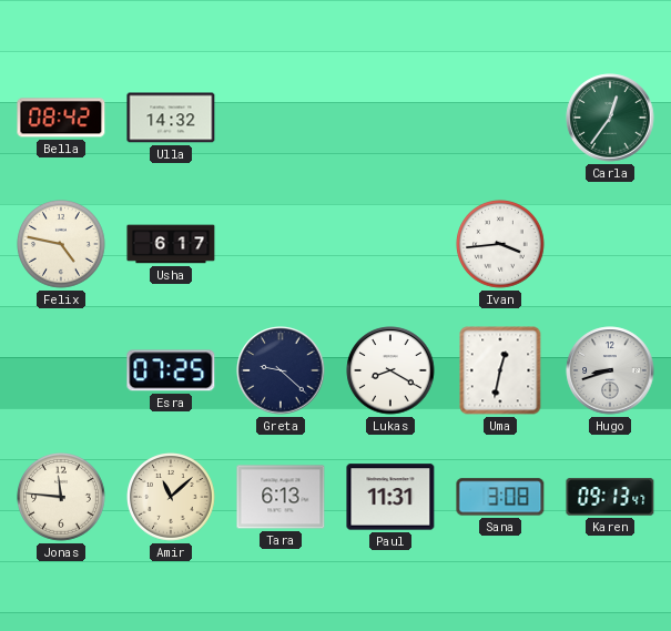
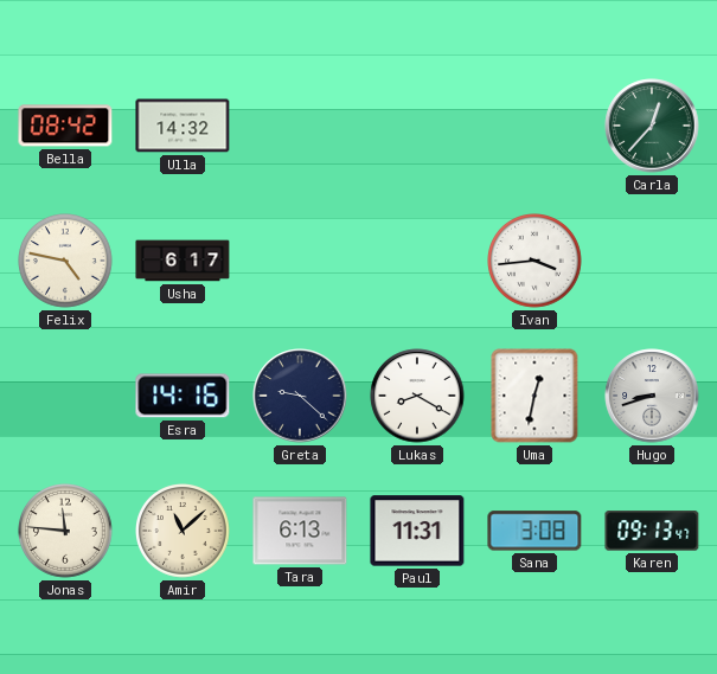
Carla: 12:36 -> 12:37 (652, 126)
Esra: 07:25 -> 14:16 (183, 396)
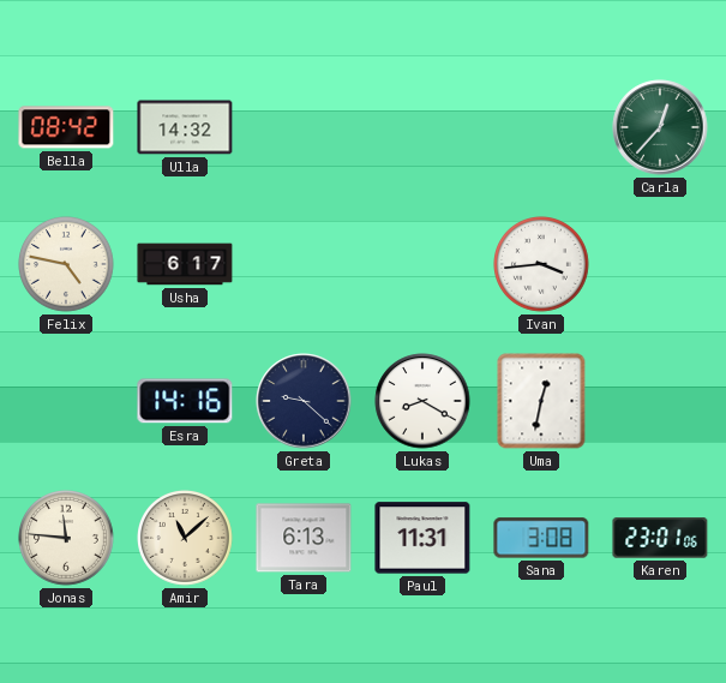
Hugo: 8:42 -> none (652, 396)
Karen: 09:13 -> 23:01 (660, 538)
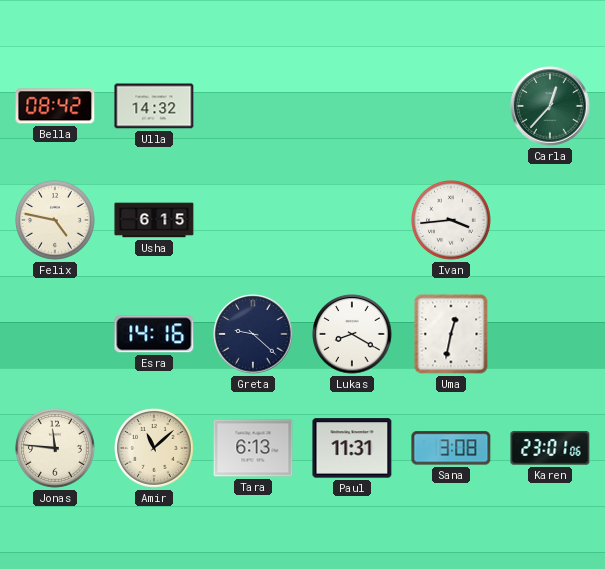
Usha: 6:17 -> 6:15 (154, 220)
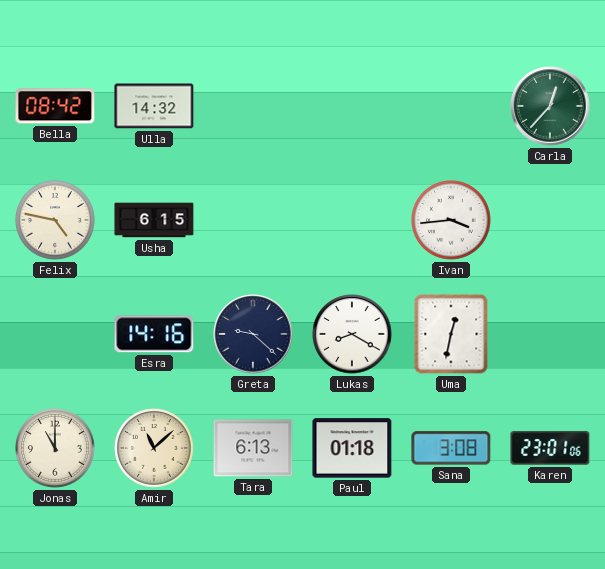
Jonas: 11:46 -> 11:00 (56, 449)
Paul: 11:31 -> 01:18 (352, 448)
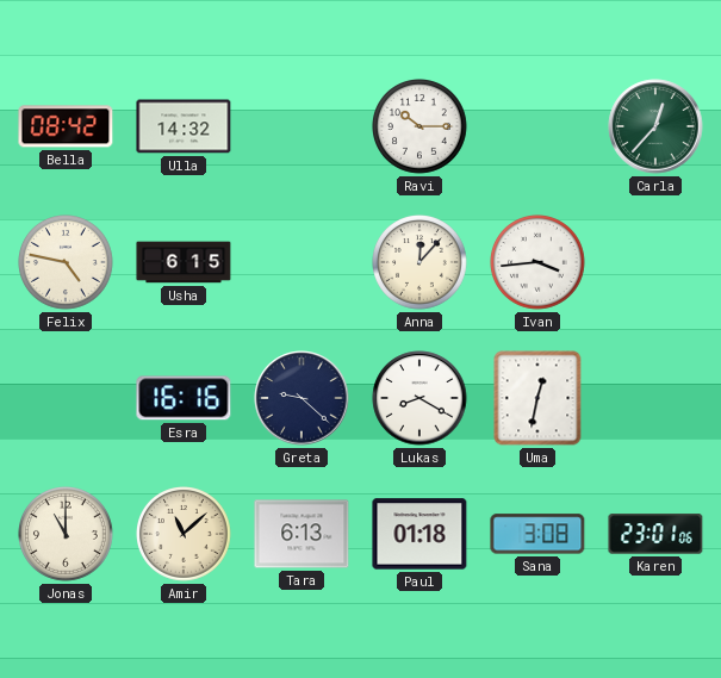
Ravi: none -> 10:15 (421, 127)
Anna: none -> 12:07 (421, 263)
Esra: 14:16 -> 16:16 (184, 398)
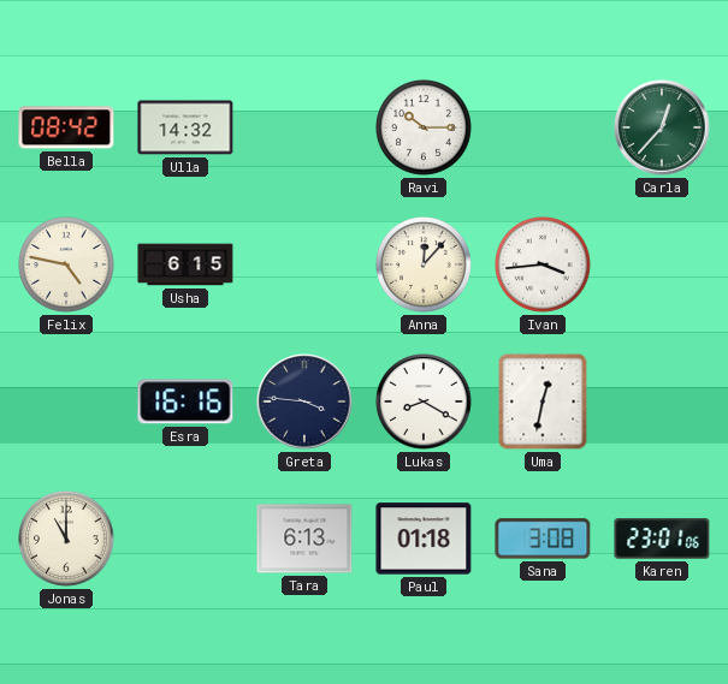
Greta: 9:22 -> 3:46 (304, 402)
Amir: 11:08 -> none (185, 535)
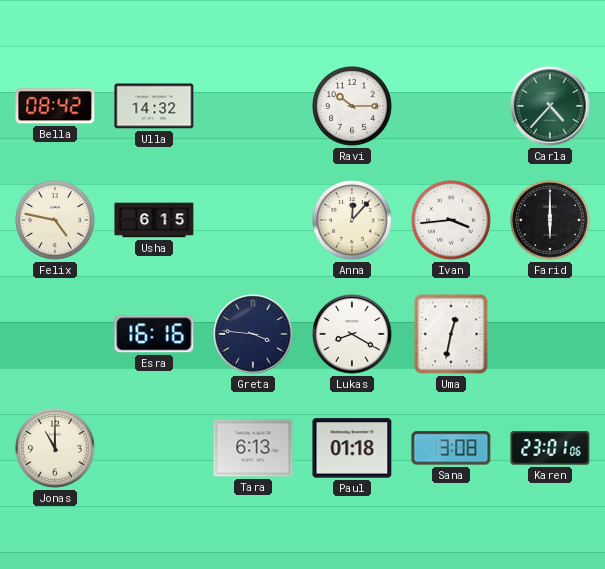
Carla: 12:37 -> 4:37 (550, 106)
Farid: none -> 6:00 (551, 221)
